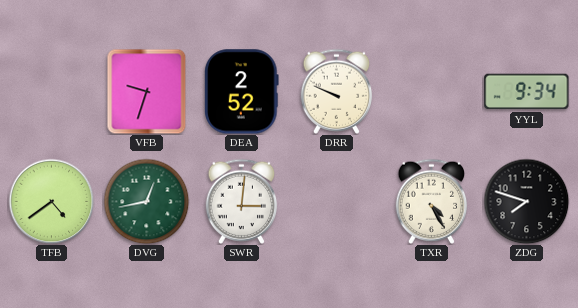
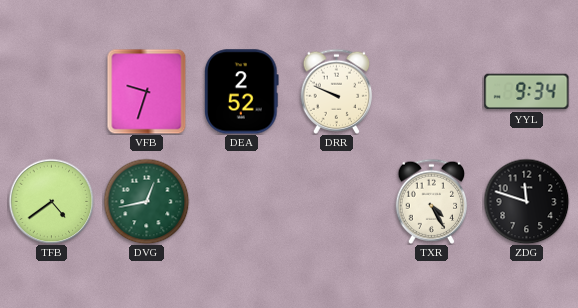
SWR: 3:01 -> none (242, 201)
ZDG: 7:48 -> 11:48 (526, 201)
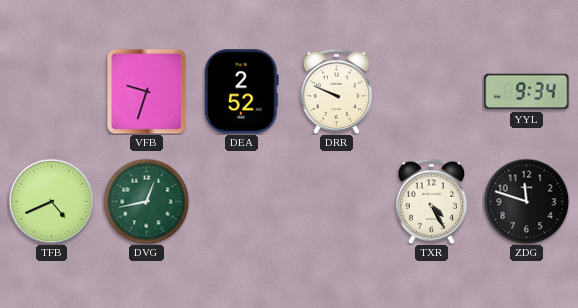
TFB: 4:39 -> 4:41 (51, 201)
